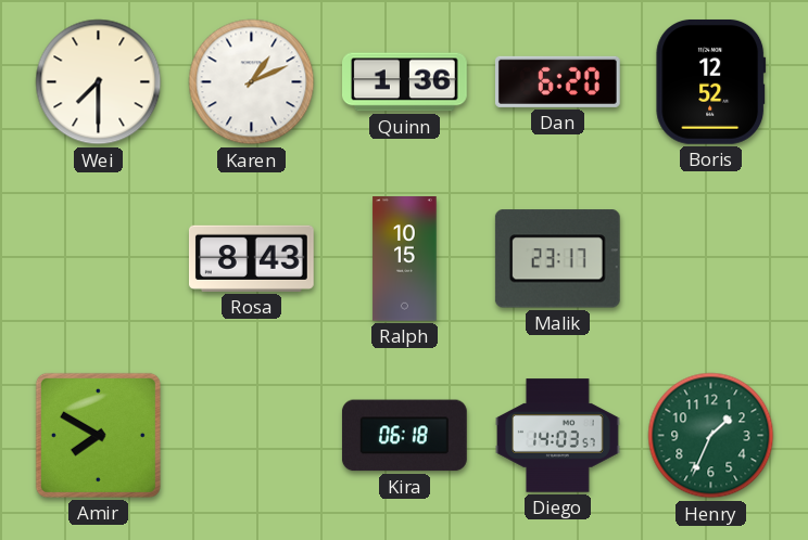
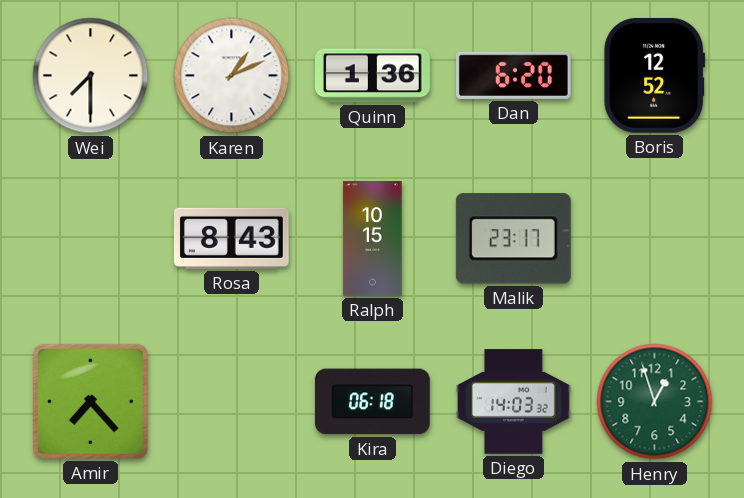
Amir: 7:50 -> 7:23 (90, 401)
Diego: 14:03:57 -> 14:03:32 (514, 402)
Henry: 1:34 -> 12:57 (655, 402)
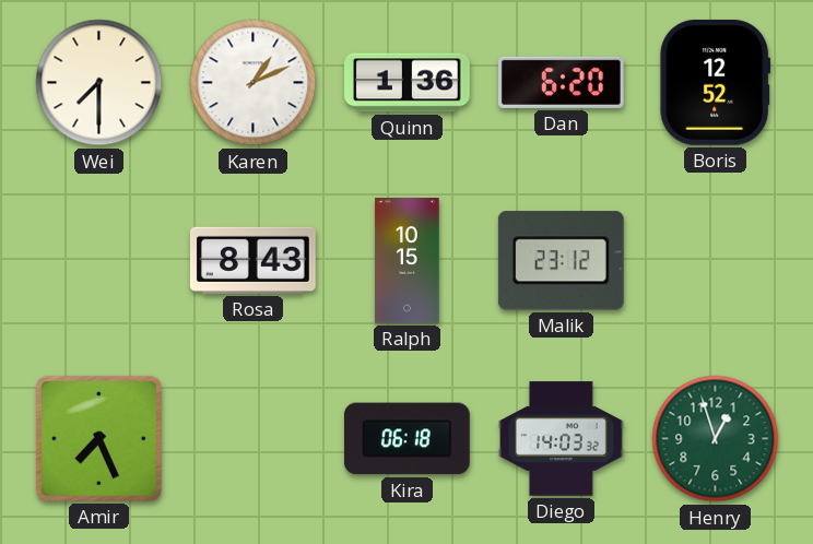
Malik: 23:17 -> 23:12 (561, 261)
Amir: 7:23 -> 7:26 (98, 438)
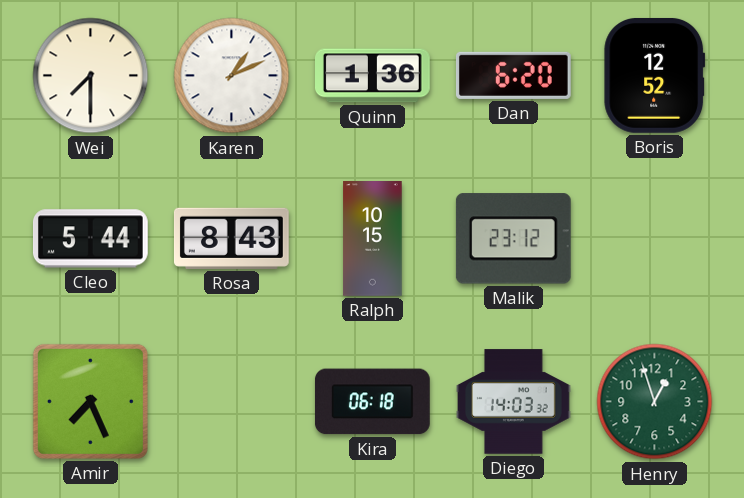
Cleo: none -> 5:44 (90, 239)
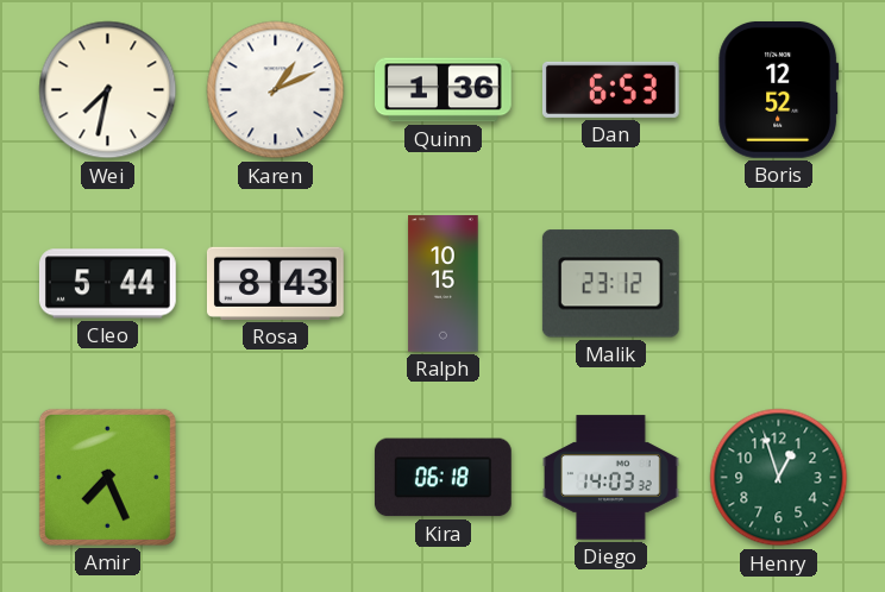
Wei: 7:30 -> 7:32 (108, 90)
Dan: 6:20 -> 6:53 (610, 89)
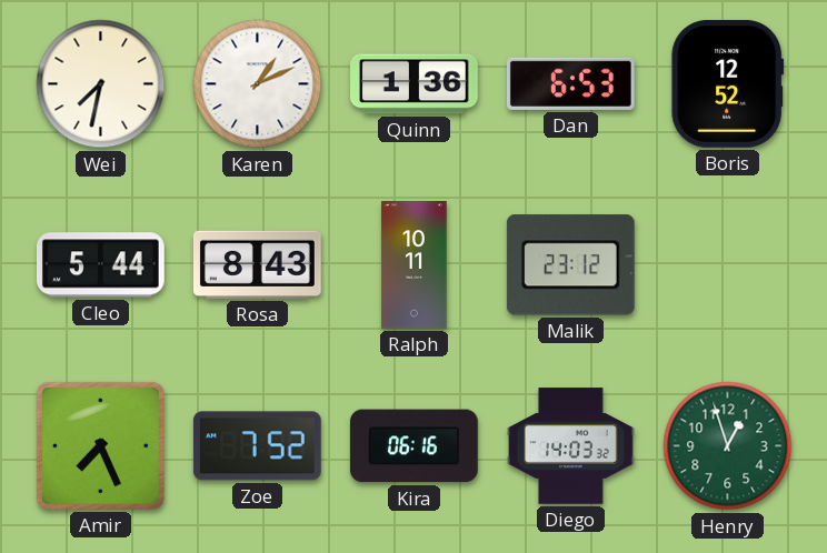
Ralph: 10:15 -> 10:11 (415, 265)
Zoe: none -> 7:52 (257, 446)
Kira: 06:18 -> 06:16 (413, 446)
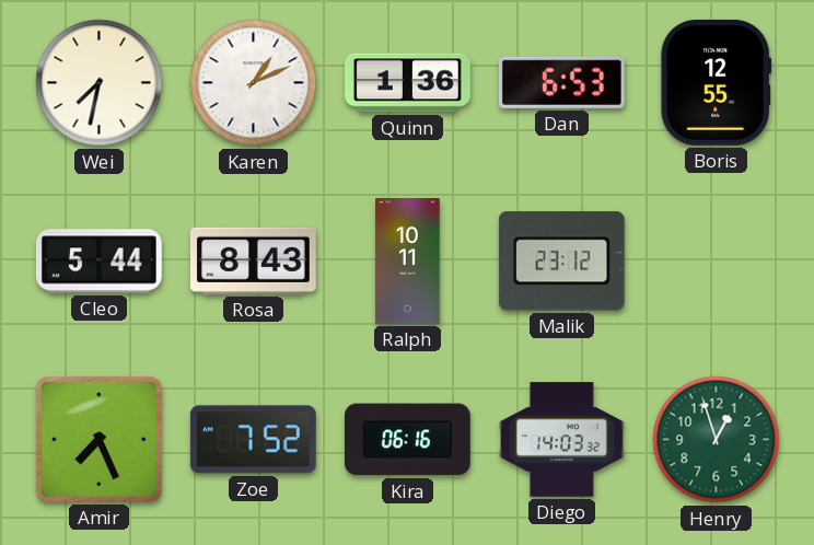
Boris: 12:52 -> 12:55 (717, 82)
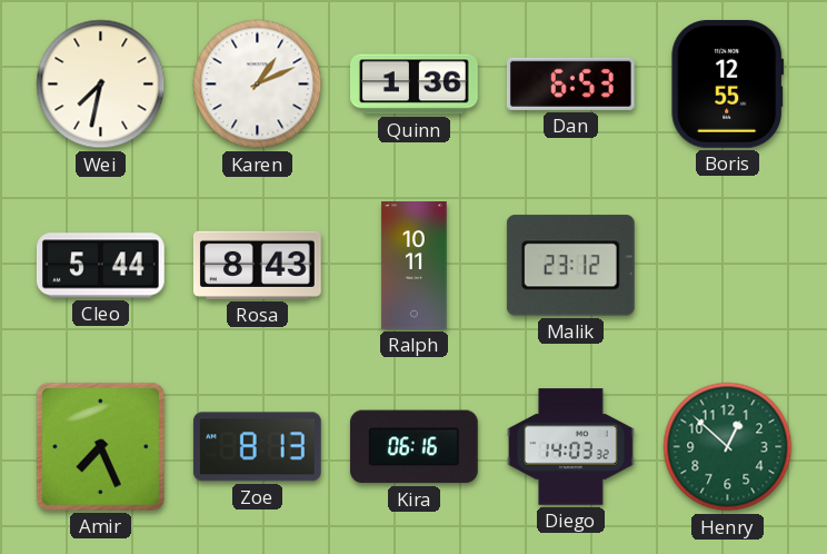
Zoe: 7:52 -> 8:13 (257, 447)
Henry: 12:57 -> 12:52 (728, 447)
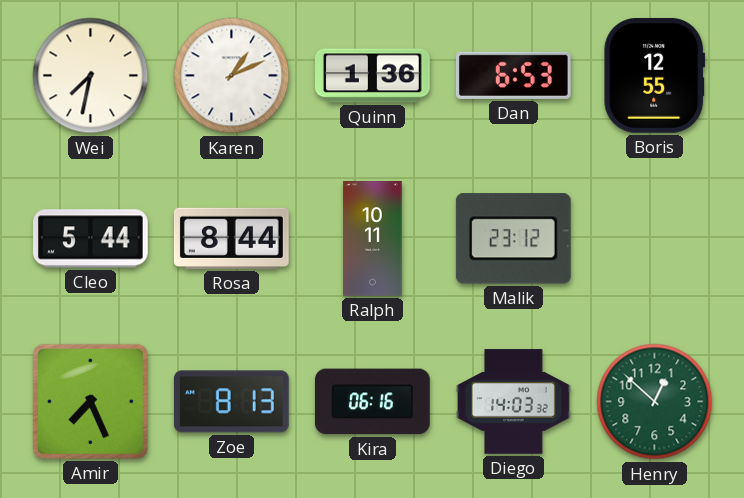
Rosa: 8:43 -> 8:44 (231, 238)
